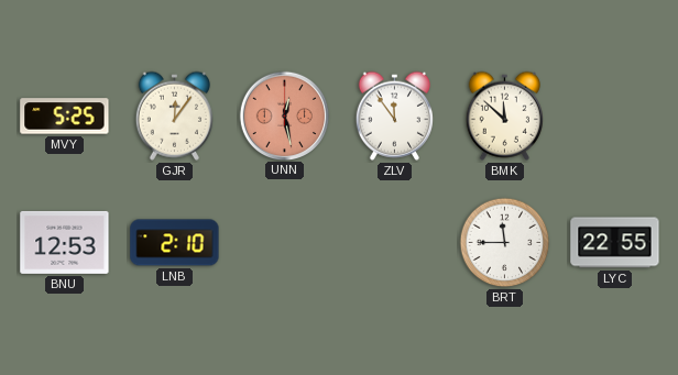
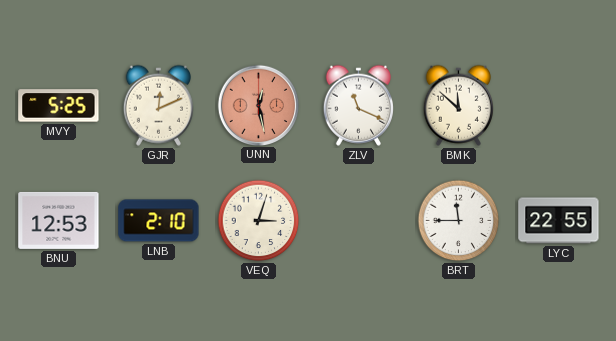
GJR: 12:06 -> 12:11 (158, 105)
ZLV: 11:54 -> 11:19 (358, 105)
VEQ: none -> 3:03 (259, 221)
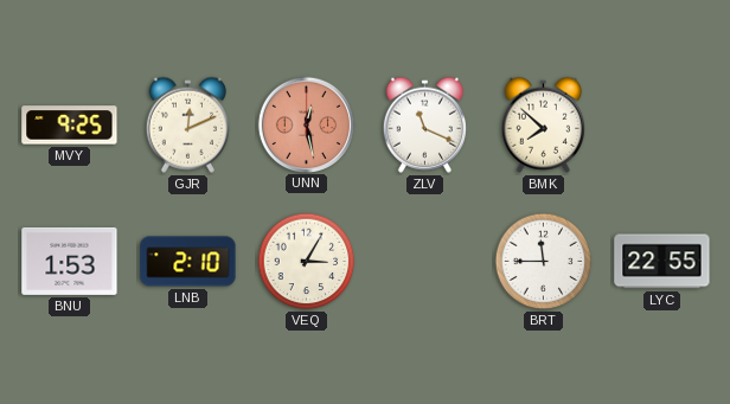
MVY: 5:25 -> 9:25 (70, 126)
BMK: 11:52 -> 7:52 (543, 124)
BNU: 12:53 -> 1:53 (70, 261)
VEQ: 3:03 -> 3:05 (307, 262)
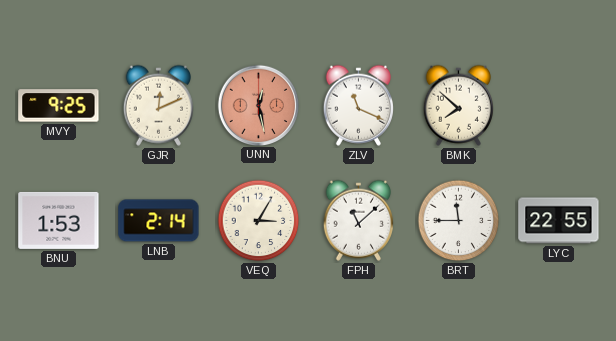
LNB: 2:10 -> 2:14 (159, 221)
FPH: none -> 11:08 (358, 220)
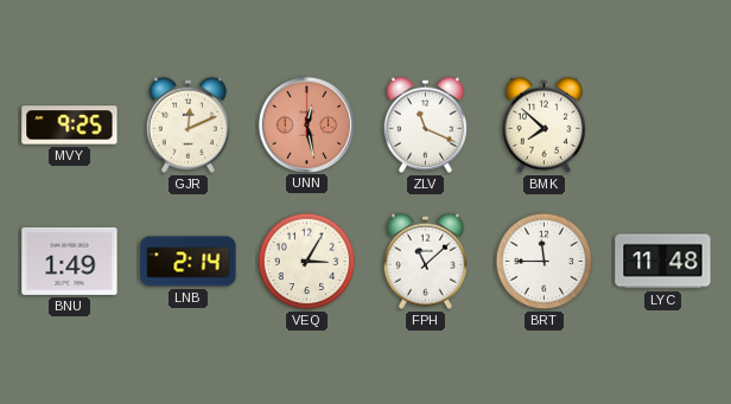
BNU: 1:53 -> 1:49 (70, 261)
LYC: 22:55 -> 11:48 (663, 262)
